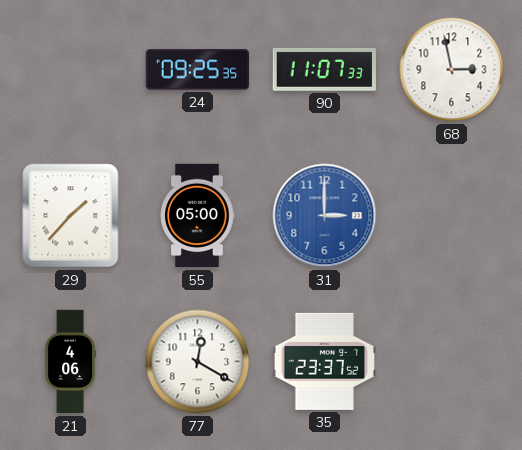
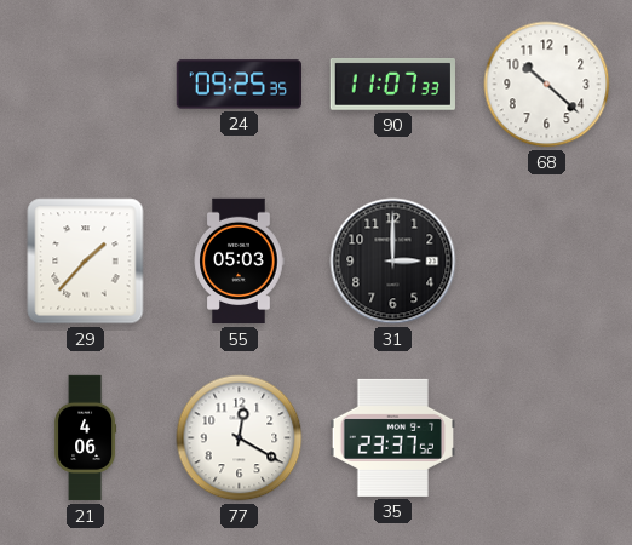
68: 2:58 -> 10:22 (547, 85)
55: 05:00 -> 05:03 (239, 262)
31 dial: blue -> black (393, 262)
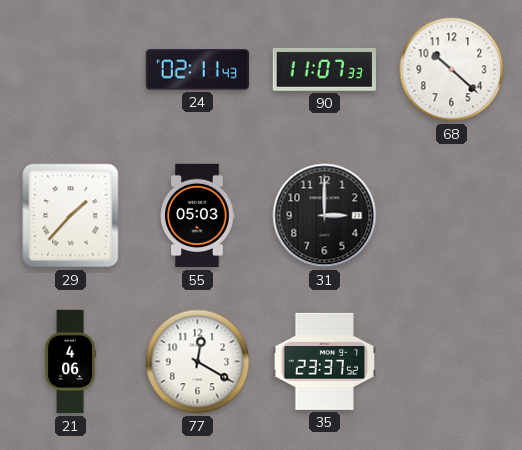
24: 09:25 -> 02:11 (197, 70)
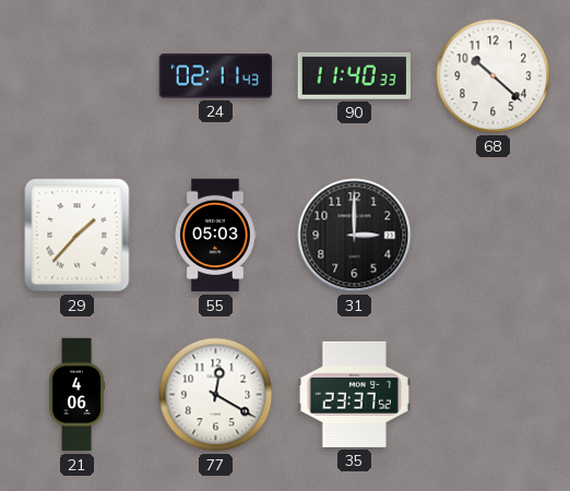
90: 11:07 -> 11:40 (354, 75)
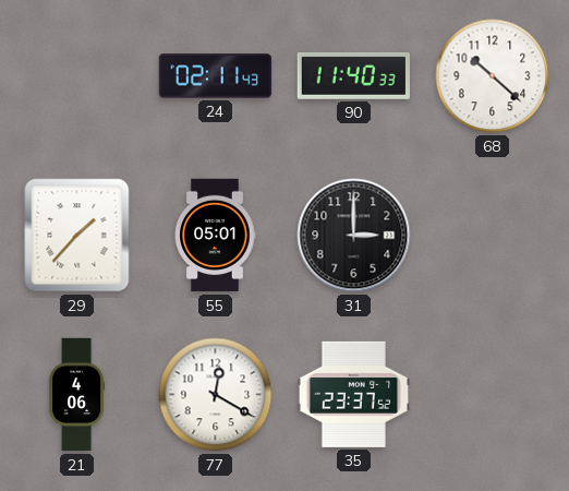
55: 05:03 -> 05:01 (215, 236)
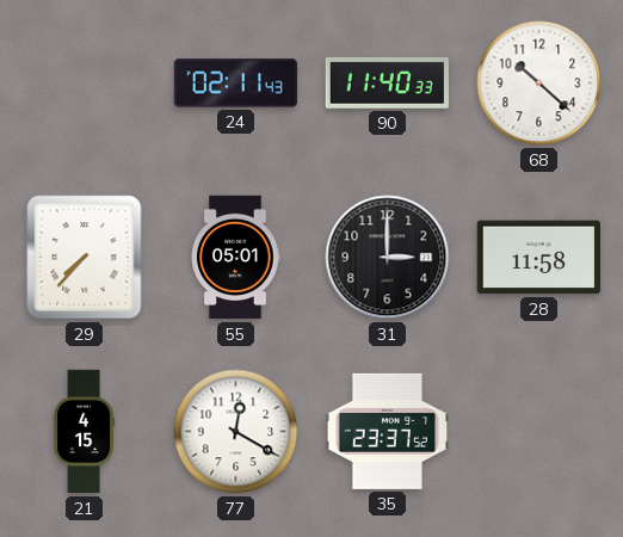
29: 1:37 -> 7:37 (85, 258)
28: none -> 11:58 (538, 258)
21: 4:06 -> 4:15 (85, 432)
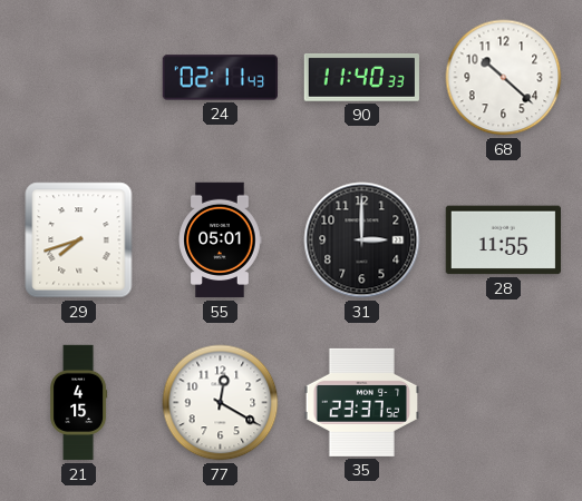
29: 7:37 -> 7:42 (79, 240)
28: 11:58 -> 11:55 (503, 240)
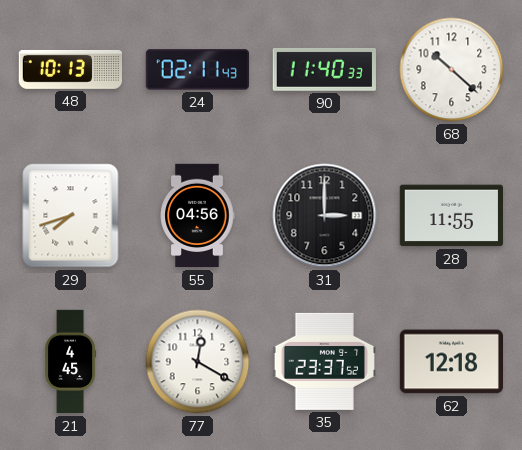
48: none -> 10:13 (70, 69)
55: 05:01 -> 04:56 (197, 216)
21: 4:15 -> 4:45 (71, 362)
62: none -> 12:18 (451, 362)
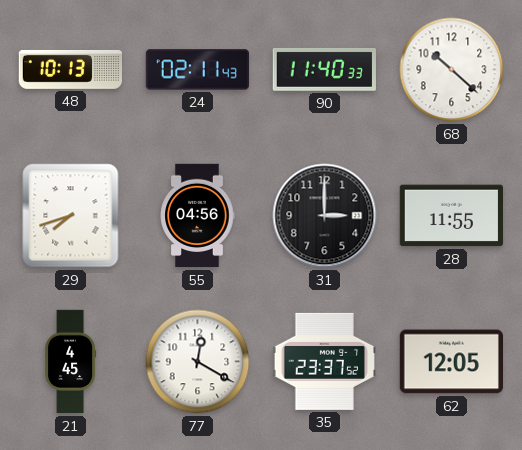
62: 12:18 -> 12:05 (451, 362)
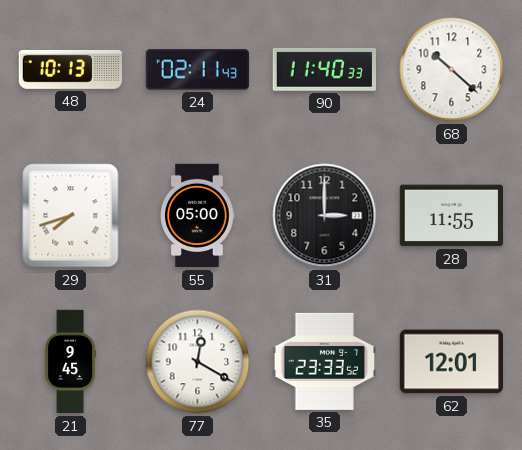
55: 04:56 -> 05:00 (197, 216)
21: 4:45 -> 9:45 (71, 362)
35: 23:37 -> 23:33 (324, 361)
62: 12:05 -> 12:01 (451, 362)
